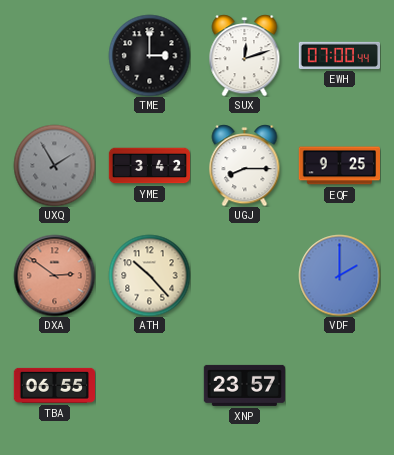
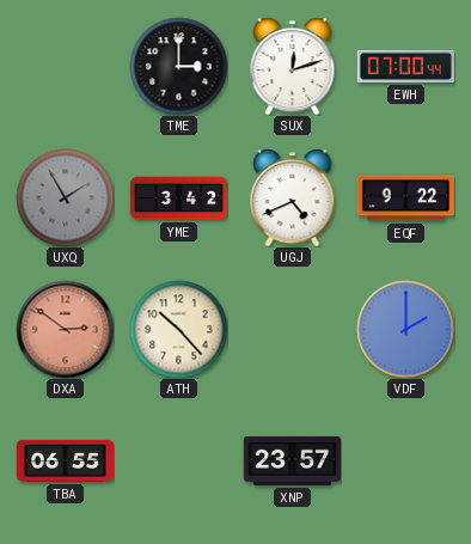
UGJ: 8:15 -> 4:41 (293, 197)
EQF: 9:25 -> 9:22 (405, 198)
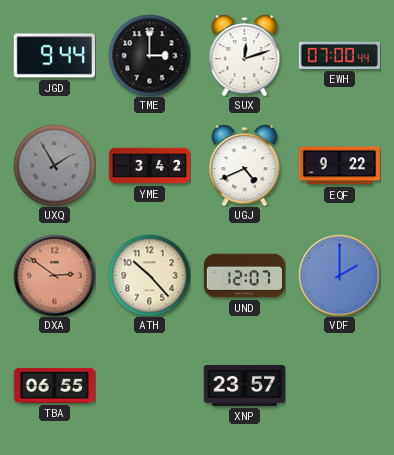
JGD: none -> 9:44 (54, 56)
UND: none -> 12:07 (244, 276)
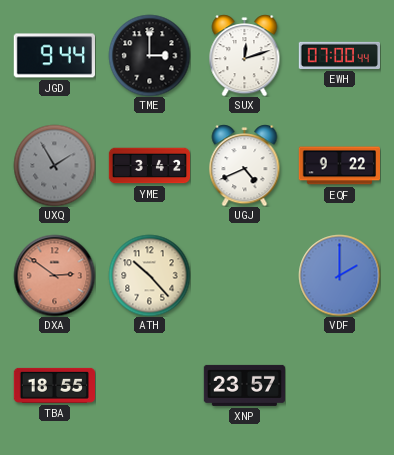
UND: 12:07 -> none (244, 276)
TBA: 06:55 -> 18:55 (54, 385)
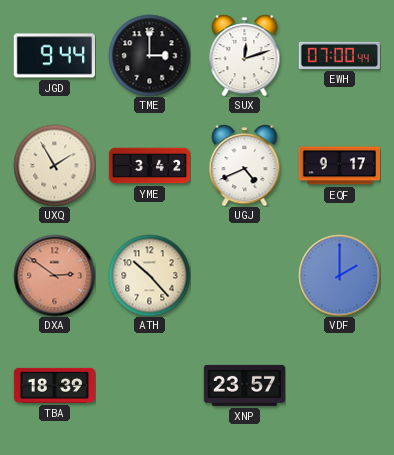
UXQ dial: grey -> cream (54, 165)
EQF: 9:22 -> 9:17 (339, 166)
TBA: 18:55 -> 18:39 (54, 385)
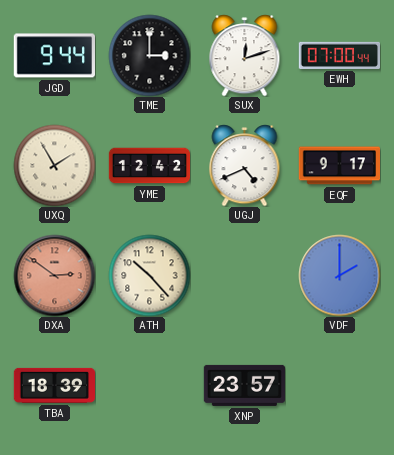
YME: 3:42 -> 12:42 (149, 166)
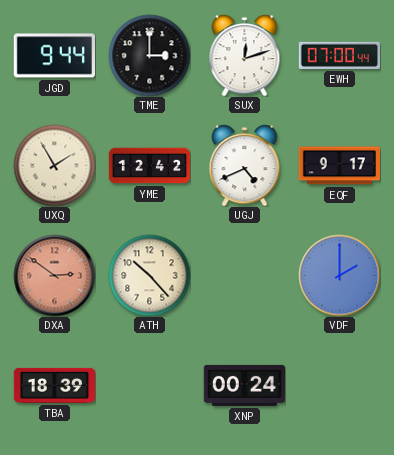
XNP: 23:57 -> 00:24 (244, 385)
